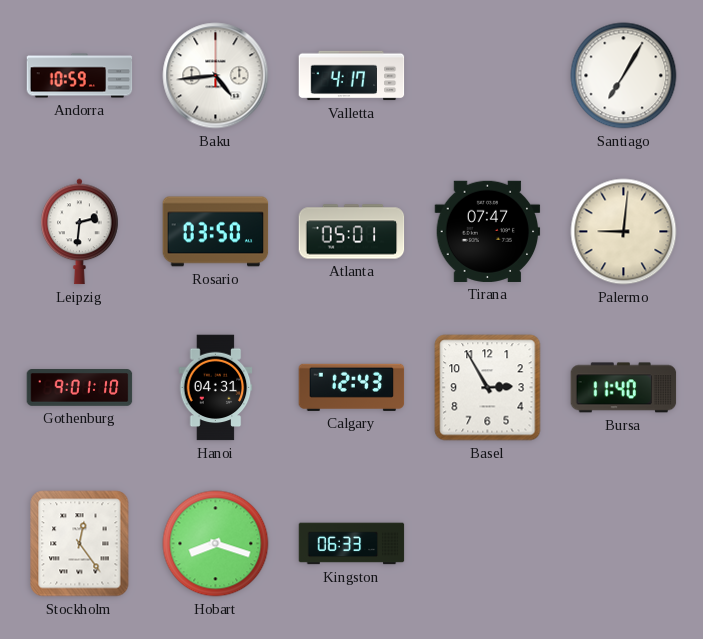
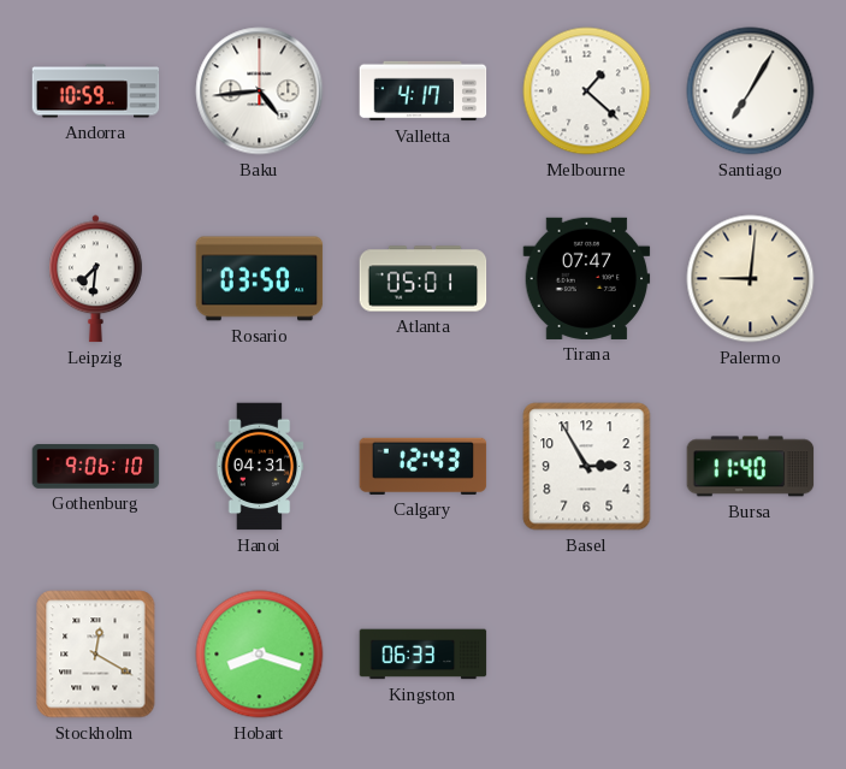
Melbourne: none -> 1:22 (587, 91)
Leipzig: 2:31 -> 7:31 (96, 279)
Gothenburg: 9:01 -> 9:06 (96, 467)
Stockholm: 12:24 -> 12:20 (96, 655)
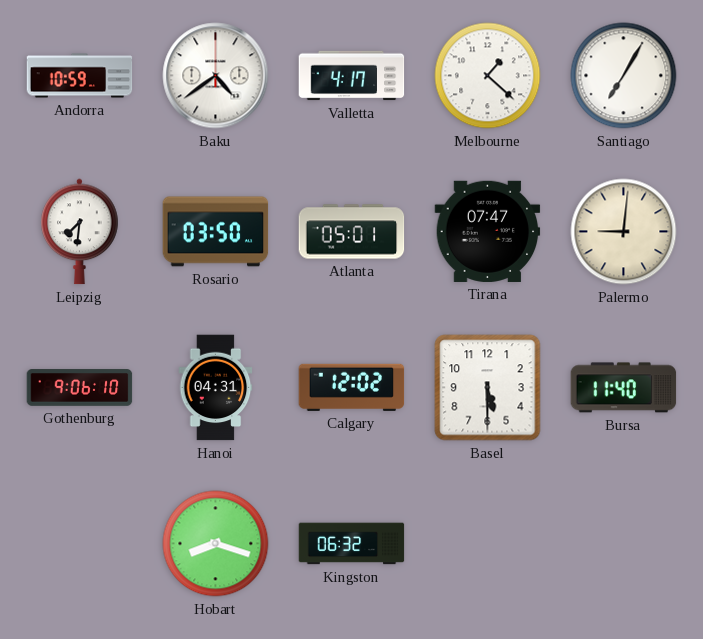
Baku: 4:44 -> 4:39 (216, 76)
Calgary: 12:43 -> 12:02 (352, 387)
Basel: 2:55 -> 5:30 (488, 388)
Stockholm: 12:20 -> none (96, 655)
Kingston: 06:33 -> 06:32 (352, 544)
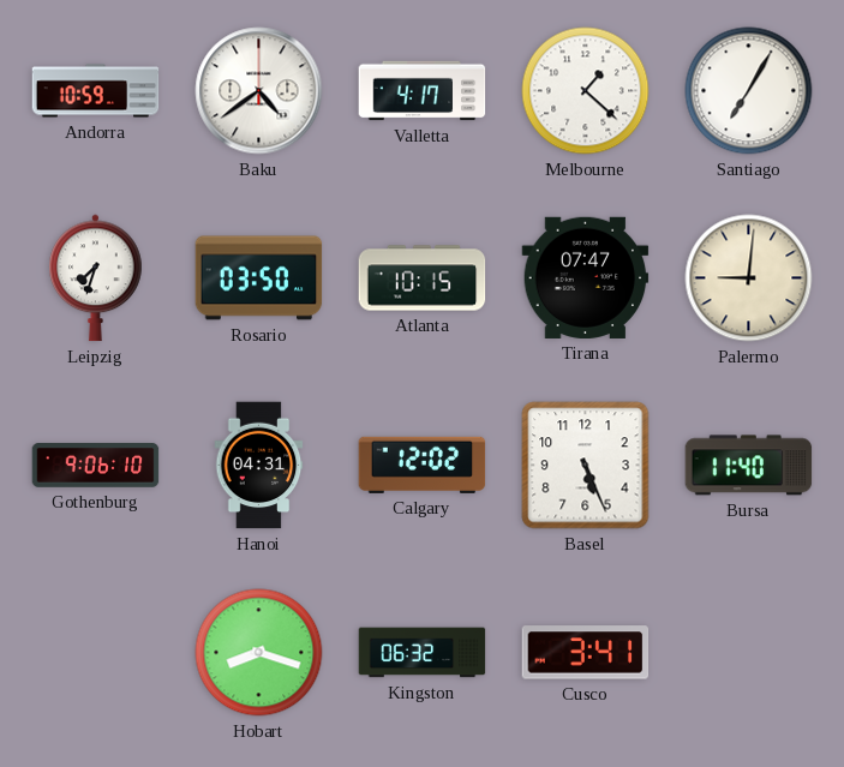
Leipzig: 7:31 -> 7:33 (96, 278)
Atlanta: 05:01 -> 10:15 (423, 278)
Basel: 5:30 -> 5:26 (586, 466)
Cusco: none -> 3:41 (586, 653)
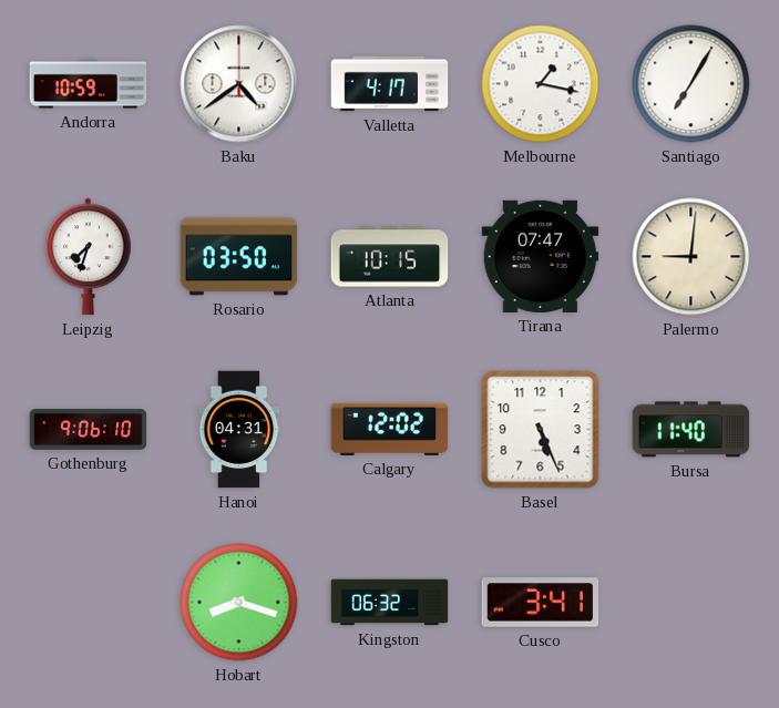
Melbourne: 1:22 -> 1:17 (541, 84)
